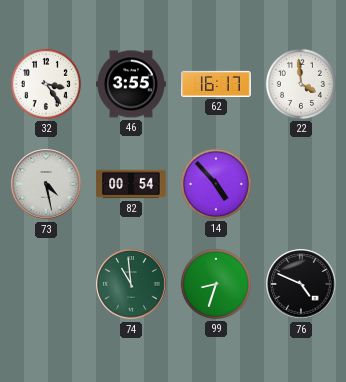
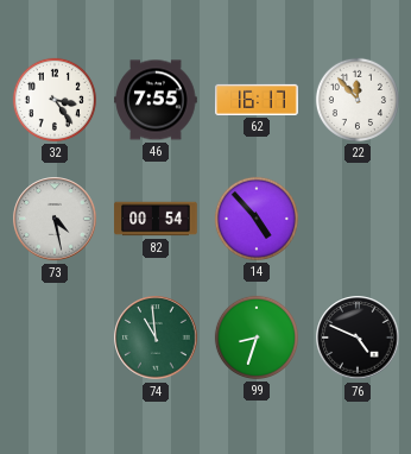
46: 3:55 -> 7:55 (156, 100)
22: 3:59 -> 11:53 (358, 100)
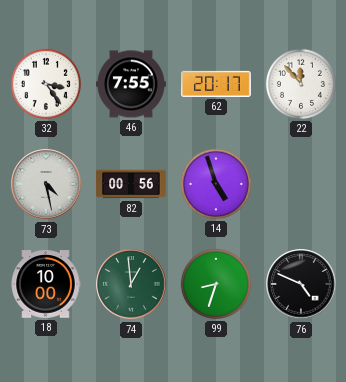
62: 16:17 -> 20:17 (216, 84)
82: 00:54 -> 00:56 (131, 184)
14: 4:53 -> 4:57 (216, 184)
18: none -> 10:00 (46, 284)
74: 10:59 -> 12:59 (131, 284)
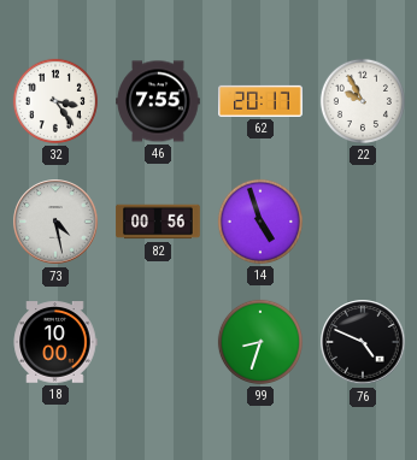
22: 11:53 -> 9:55 (363, 101)
74: 12:59 -> none (131, 284)
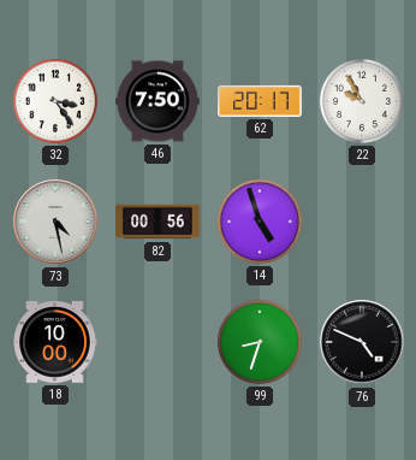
46: 7:55 -> 7:50 (158, 101)
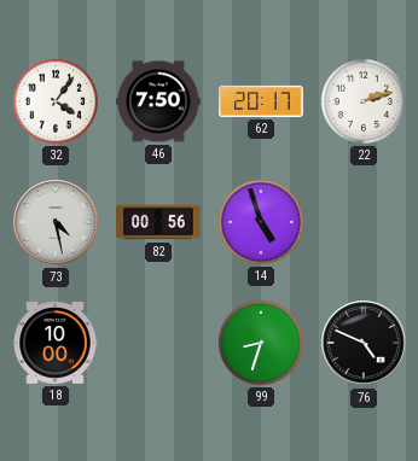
32: 3:24 -> 4:06 (56, 101)
22: 9:55 -> 2:12 (364, 101)
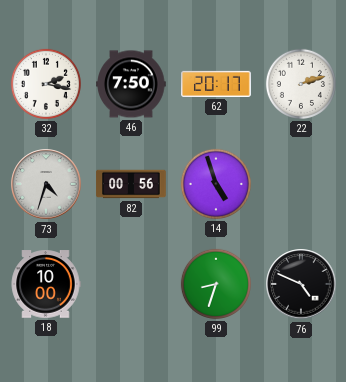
32: 4:06 -> 2:17 (46, 84)
73: 4:28 -> 4:33 (46, 184)
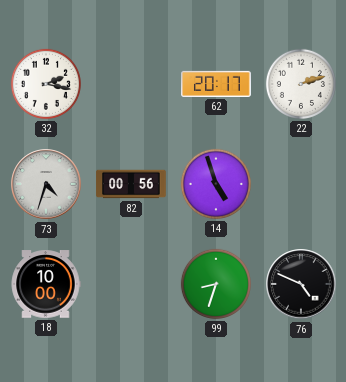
46: 7:50 -> none (131, 84)
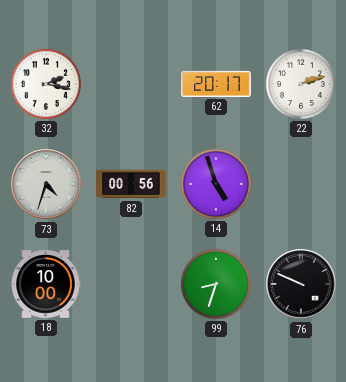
76: 4:49 -> 9:49 (301, 284)
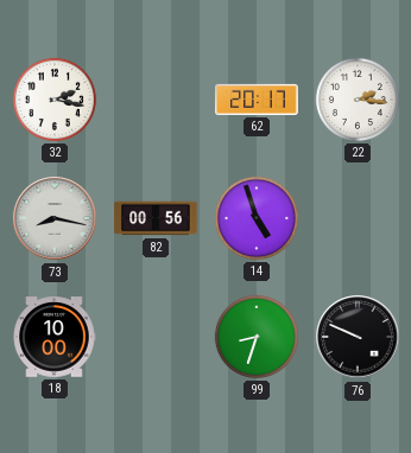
22: 2:12 -> 2:16 (358, 100)
73: 4:33 -> 8:17 (55, 218)
